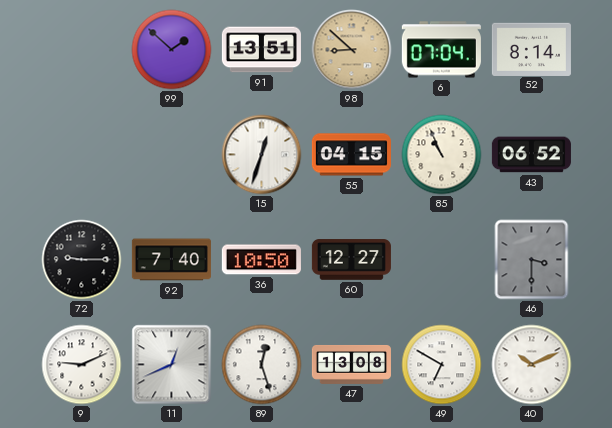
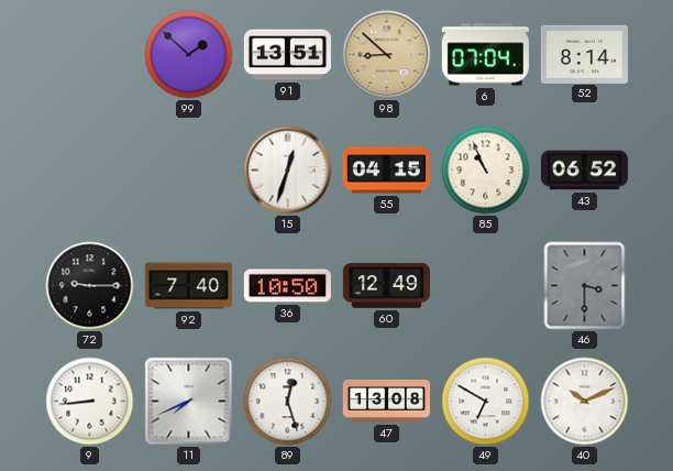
60: 12:27 -> 12:49 (386, 286)
9: 9:11 -> 8:44 (90, 402)
11: 12:41 -> 7:41 (189, 402)
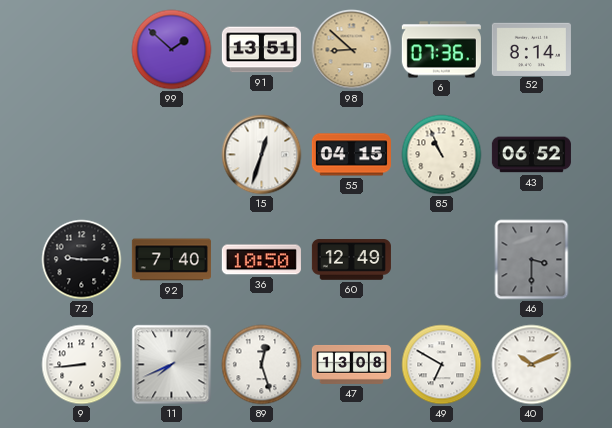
6: 07:04 -> 07:36 (441, 50)
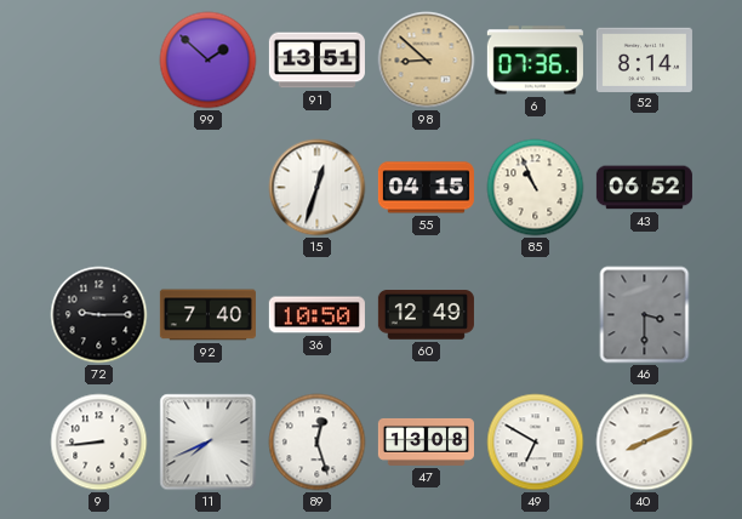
40: 10:11 -> 8:11 (645, 443)
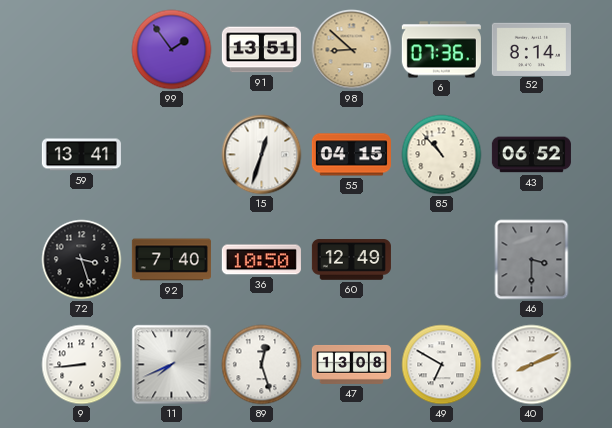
99: 1:52 -> 1:54 (172, 50)
59: none -> 13:41 (81, 155)
85: 10:56 -> 10:53 (442, 155)
72: 9:15 -> 3:27 (82, 260)
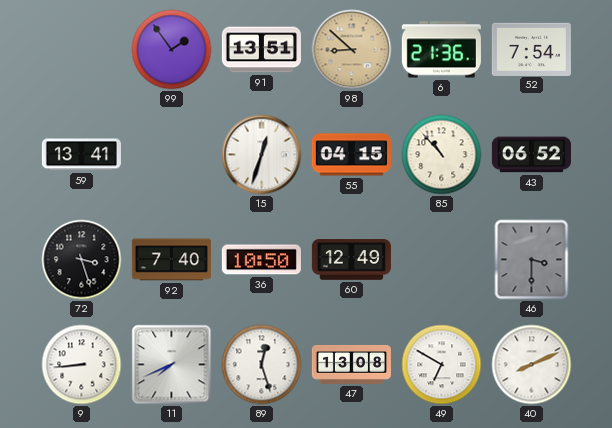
6: 07:36 -> 21:36 (441, 50)
52: 8:14 -> 7:54 (531, 49)
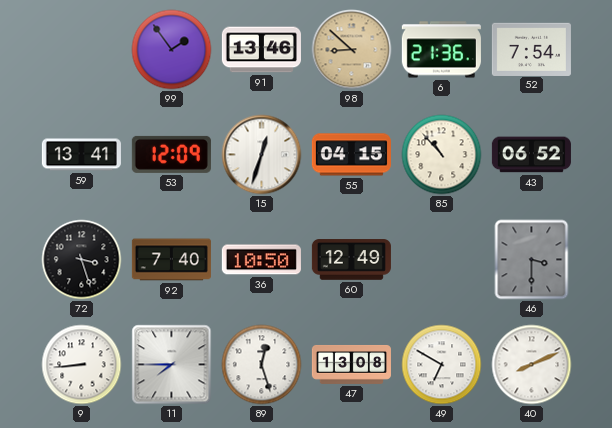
91: 13:51 -> 13:46 (261, 50)
53: none -> 12:09 (171, 154)
11: 7:41 -> 7:45 (172, 365)
